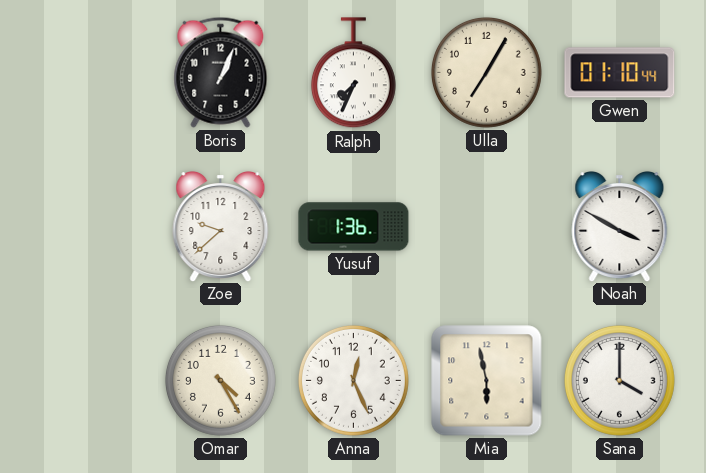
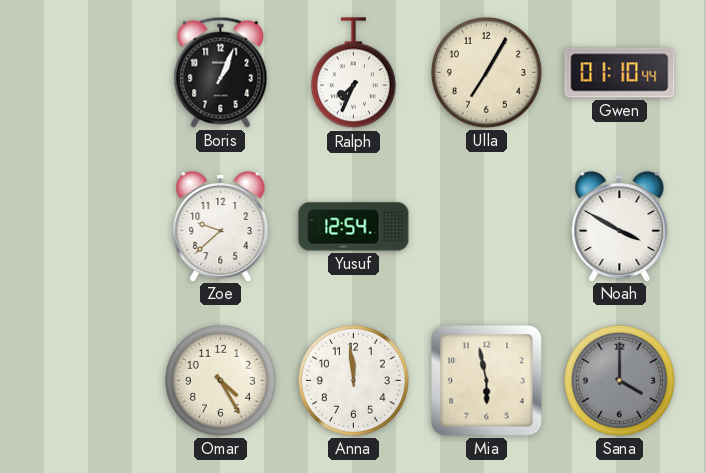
Yusuf: 1:36 -> 12:54 (354, 227)
Anna: 12:26 -> 11:59 (353, 380)
Sana dial: white -> grey (619, 380)
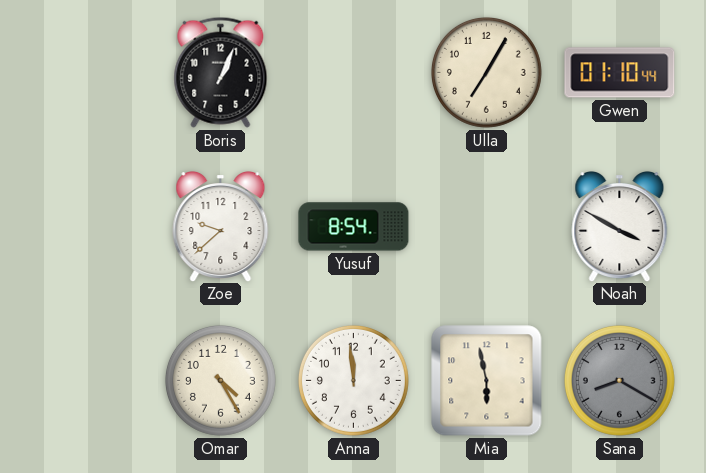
Ralph: 7:34 -> none (353, 73)
Yusuf: 12:54 -> 8:54 (354, 227)
Sana: 4:00 -> 8:20 (619, 380)
